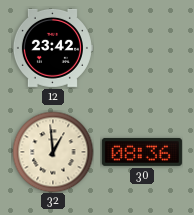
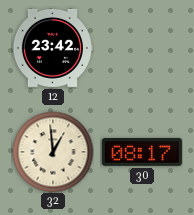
30: 08:36 -> 08:17 (142, 152)
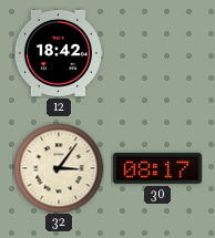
12: 23:42 -> 18:42 (59, 53)
32: 12:59 -> 3:06 (59, 168)
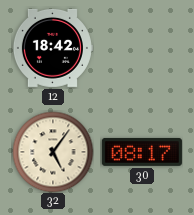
32: 3:06 -> 5:06 (53, 152)
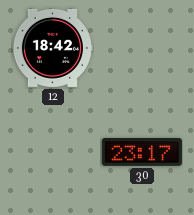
32: 5:06 -> none (53, 152)
30: 08:17 -> 23:17 (142, 152)
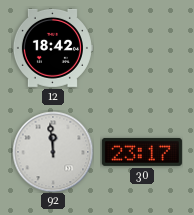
92: none -> 11:59 (53, 152)
